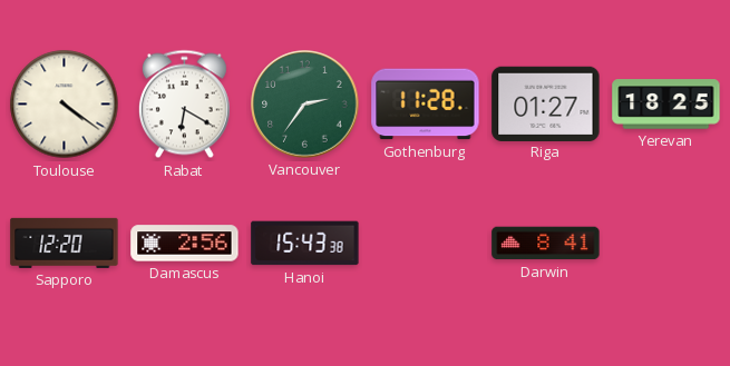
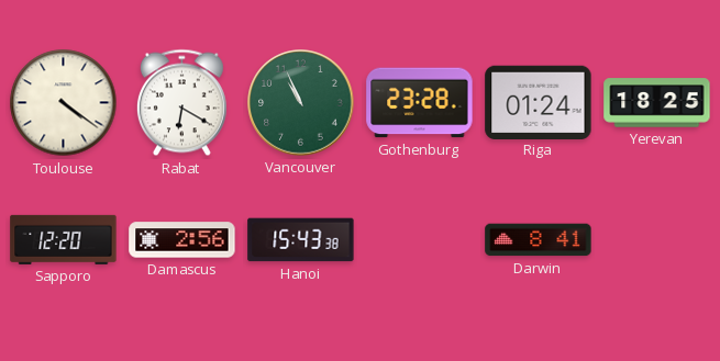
Vancouver: 2:36 -> 10:56 (301, 103)
Gothenburg: 11:28 -> 23:28 (420, 103)
Riga: 01:27 -> 01:24 (539, 102)
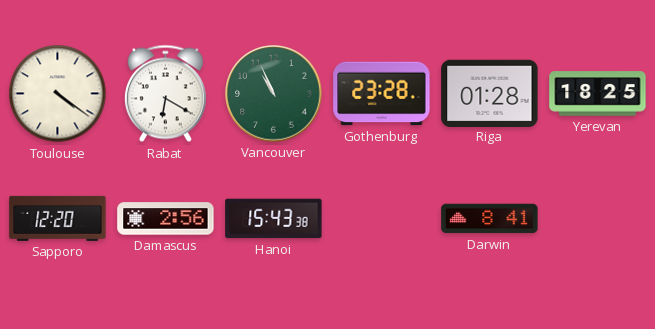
Riga: 01:24 -> 01:28 (490, 93)
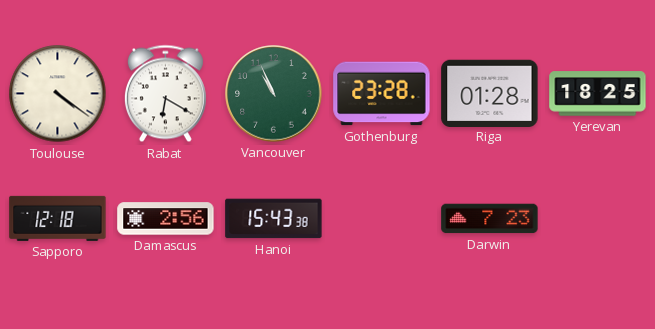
Sapporo: 12:20 -> 12:18 (58, 218)
Darwin: 8:41 -> 7:23 (490, 219)
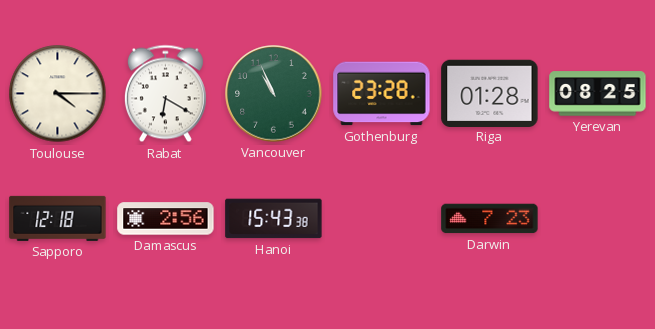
Toulouse: 4:21 -> 4:15 (58, 94)
Yerevan: 18:25 -> 08:25 (598, 94)
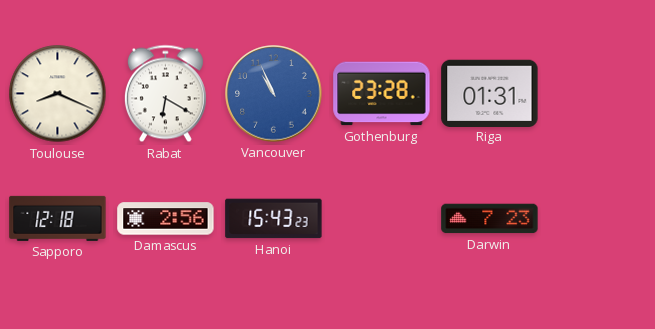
Toulouse: 4:15 -> 8:19 (58, 94)
Vancouver dial: green -> blue (274, 94)
Riga: 01:28 -> 01:31 (490, 93)
Yerevan: 08:25 -> none (598, 94)
Hanoi: 15:43:38 -> 15:43:23 (274, 219)
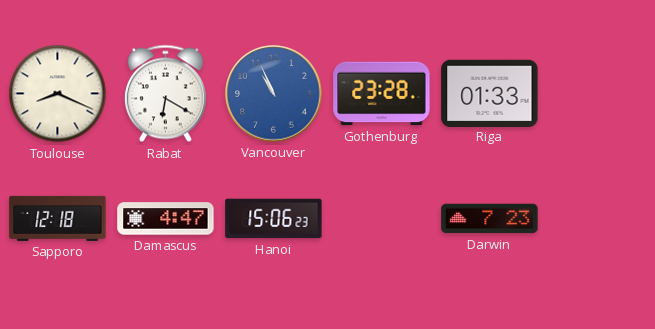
Riga: 01:31 -> 01:33 (490, 93)
Damascus: 2:56 -> 4:47 (166, 219)
Hanoi: 15:43 -> 15:06 (274, 219)
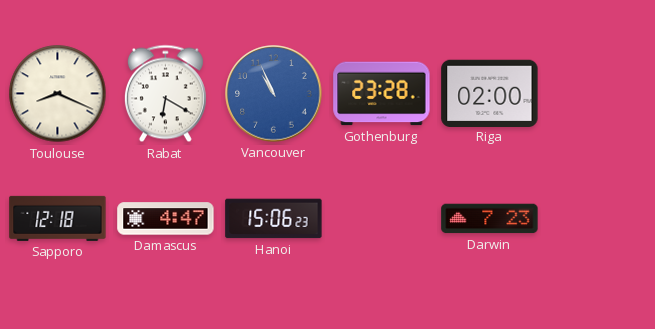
Riga: 01:33 -> 02:00 (490, 93)
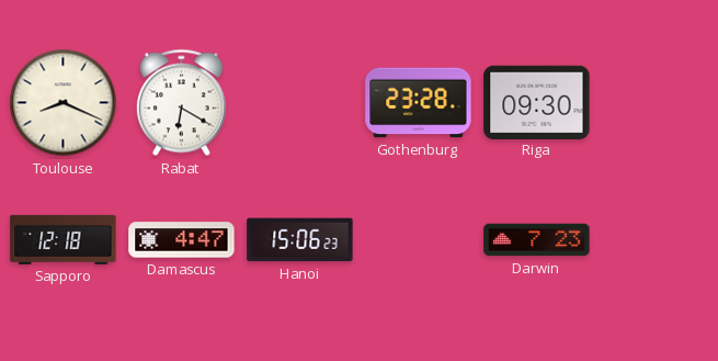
Vancouver: 10:56 -> none (274, 94)
Riga: 02:00 -> 09:30 (537, 102)
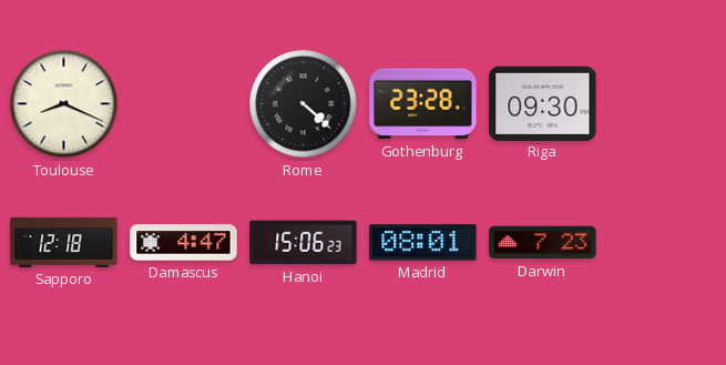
Rabat: 6:20 -> none (181, 103)
Rome: none -> 4:22 (304, 104)
Madrid: none -> 08:01 (423, 243)
